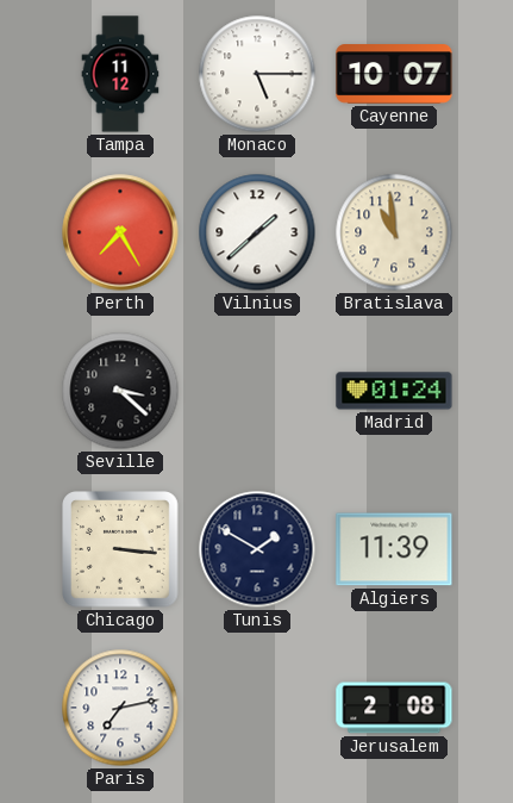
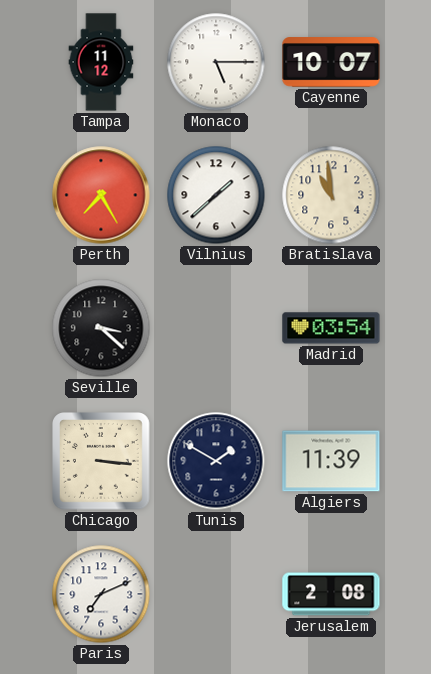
Madrid: 01:24 -> 03:54 (331, 328)
Paris: 7:13 -> 7:11 (101, 594)
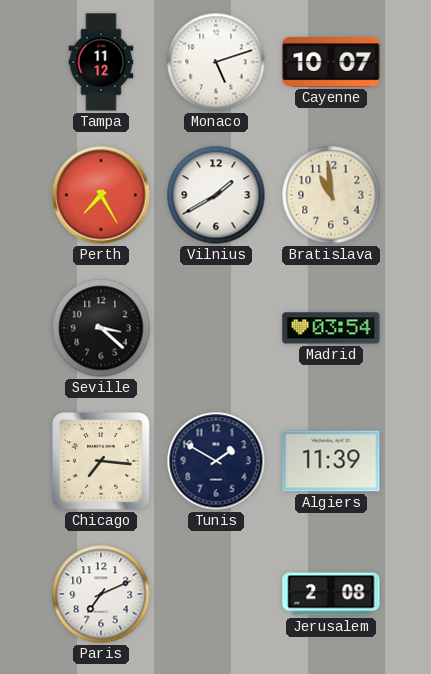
Monaco: 5:15 -> 5:12 (216, 62)
Vilnius: 1:38 -> 1:40 (216, 195)
Chicago: 3:16 -> 7:16 (102, 462)
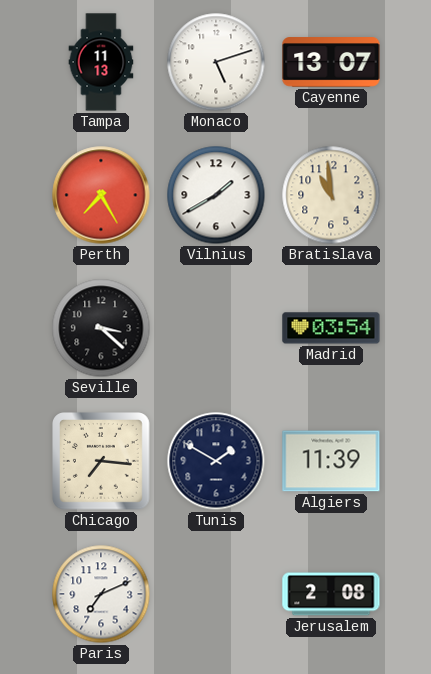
Tampa: 11:12 -> 11:13 (101, 62)
Cayenne: 10:07 -> 13:07 (331, 62)
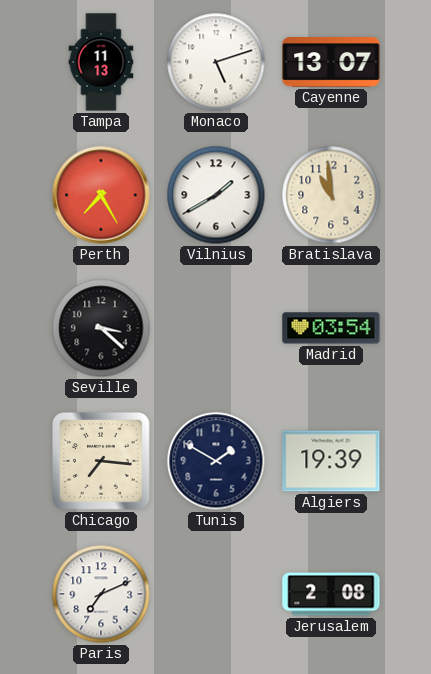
Algiers: 11:39 -> 19:39 (331, 461)
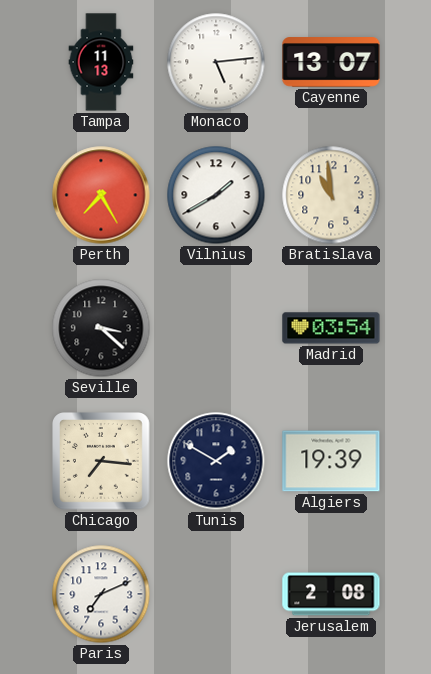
Monaco: 5:12 -> 5:14 (216, 62)
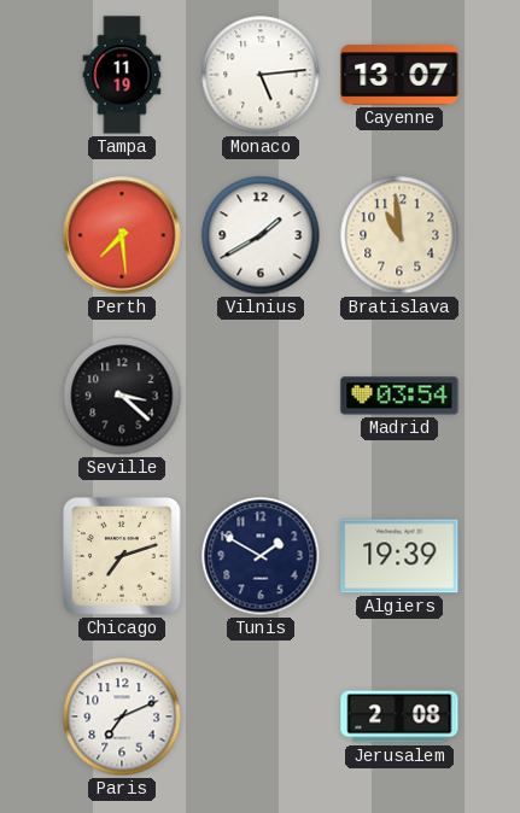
Tampa: 11:13 -> 11:19 (122, 75)
Perth: 7:25 -> 7:29 (122, 235)
Chicago: 7:16 -> 7:12 (123, 557)
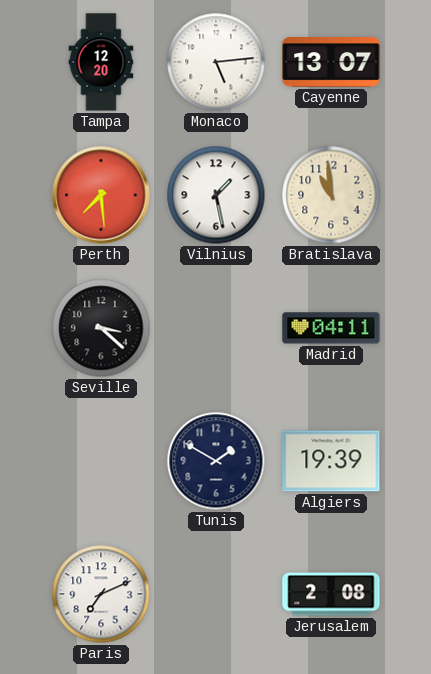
Tampa: 11:19 -> 12:20 (101, 62)
Vilnius: 1:40 -> 1:28 (216, 195)
Madrid: 03:54 -> 04:11 (331, 328)
Chicago: 7:12 -> none (123, 557)
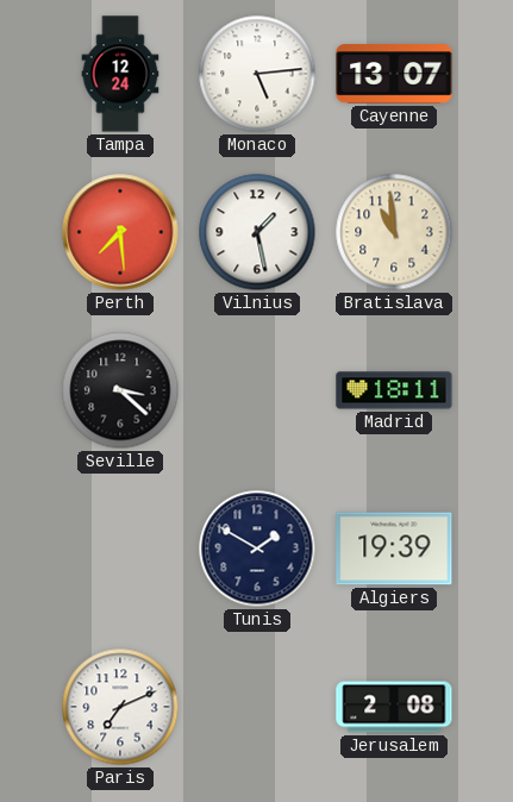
Tampa: 12:20 -> 12:24 (120, 74)
Madrid: 04:11 -> 18:11 (394, 390)
